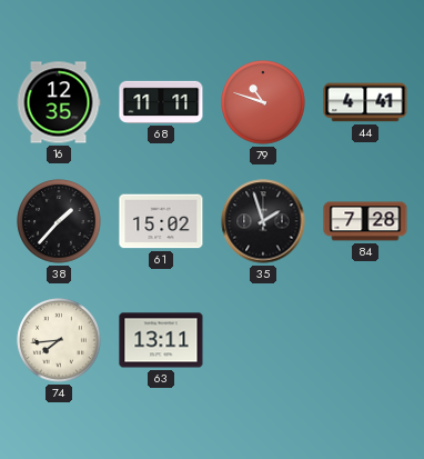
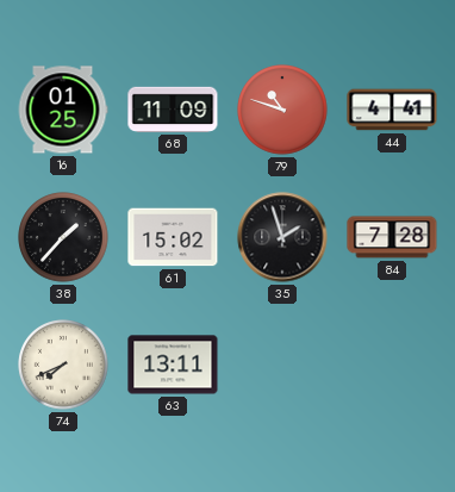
16: 12:35 -> 01:25 (63, 110)
68: 11:11 -> 11:09 (173, 110)
74: 7:44 -> 7:41 (63, 365)
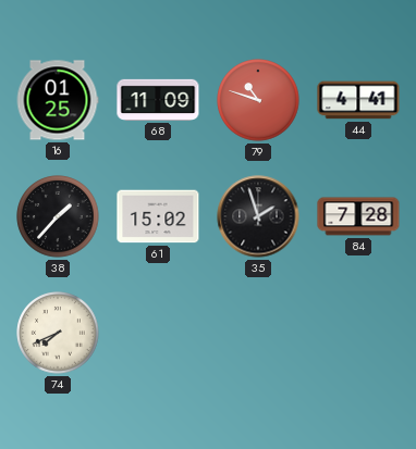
63: 13:11 -> none (173, 365)
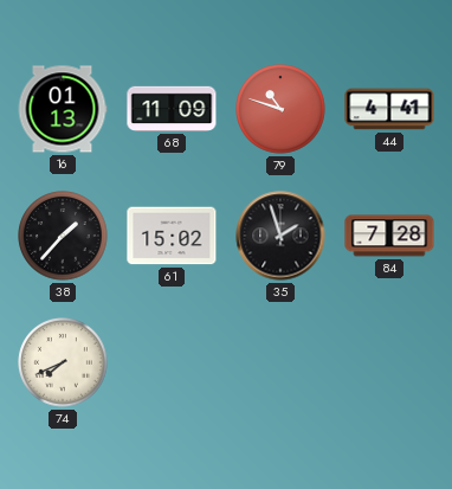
16: 01:25 -> 01:13 (63, 109)
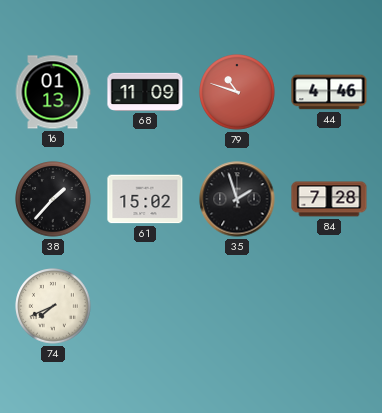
44: 4:41 -> 4:46 (329, 92)
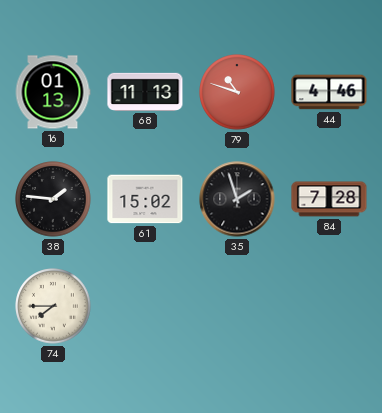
68: 11:09 -> 11:13 (145, 92)
38: 1:37 -> 1:46 (53, 199)
74: 7:41 -> 7:45 (53, 306)
